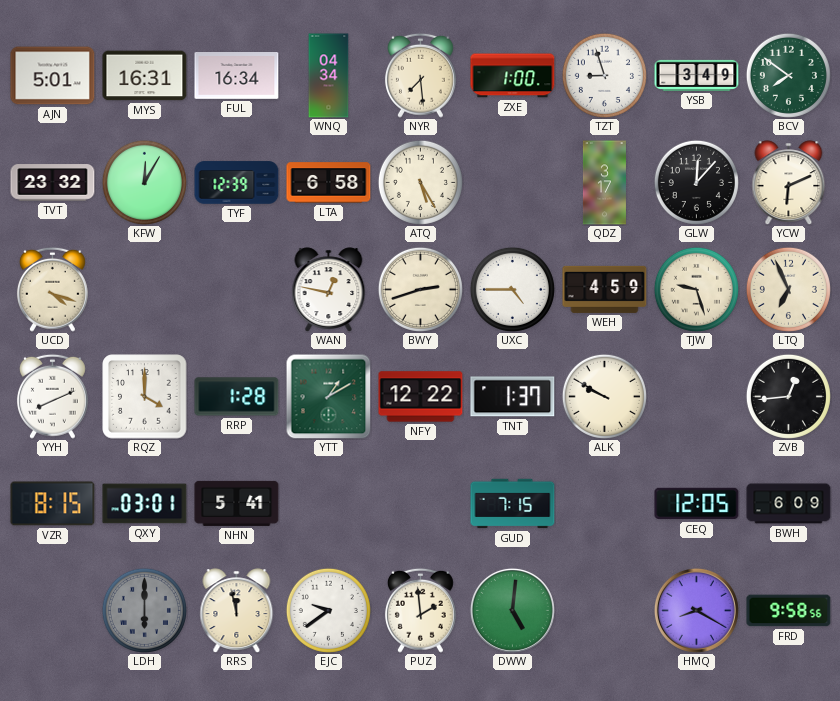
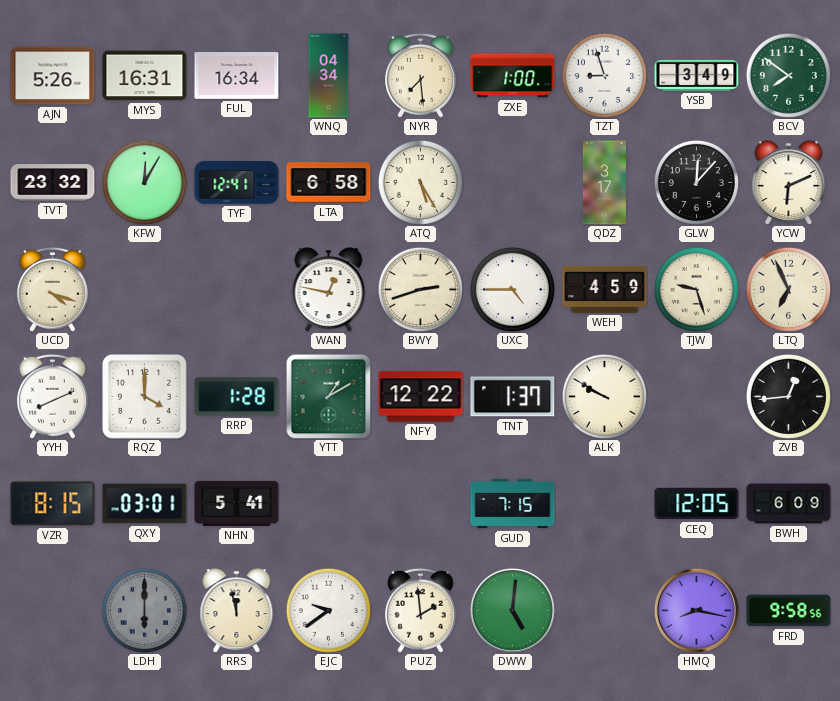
AJN: 5:01 -> 5:26 (53, 76)
TYF: 12:39 -> 12:41 (237, 183)
HMQ: 8:20 -> 8:17 (696, 610)
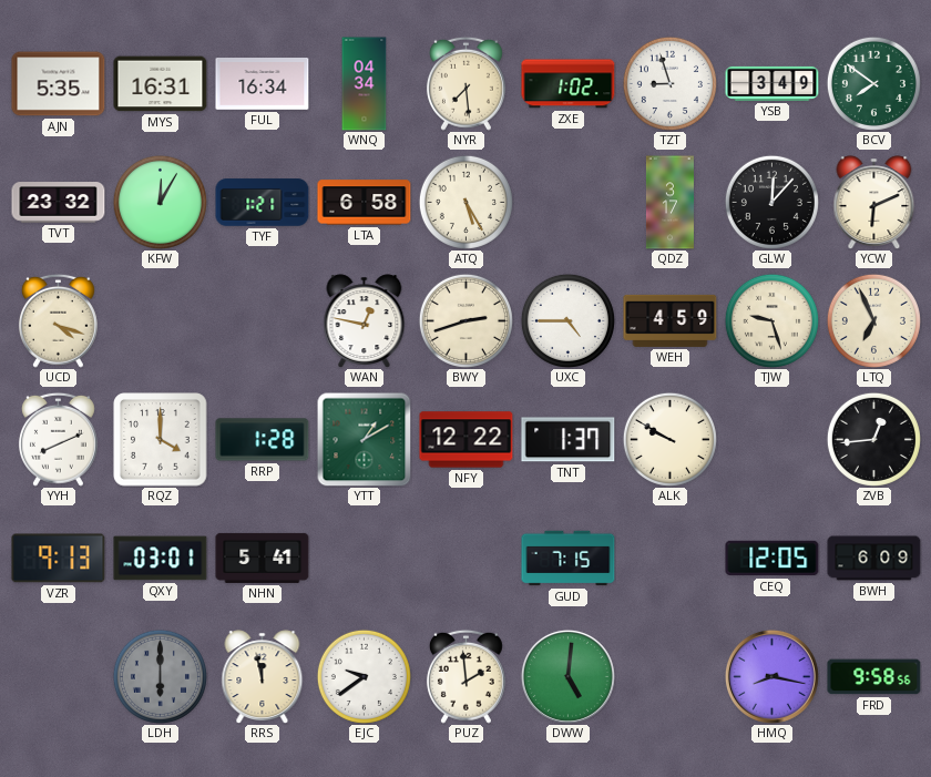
AJN: 5:26 -> 5:35 (59, 84)
ZXE: 1:00 -> 1:02 (569, 84)
TYF: 12:41 -> 1:21 (263, 203)
VZR: 8:15 -> 9:13 (59, 559)
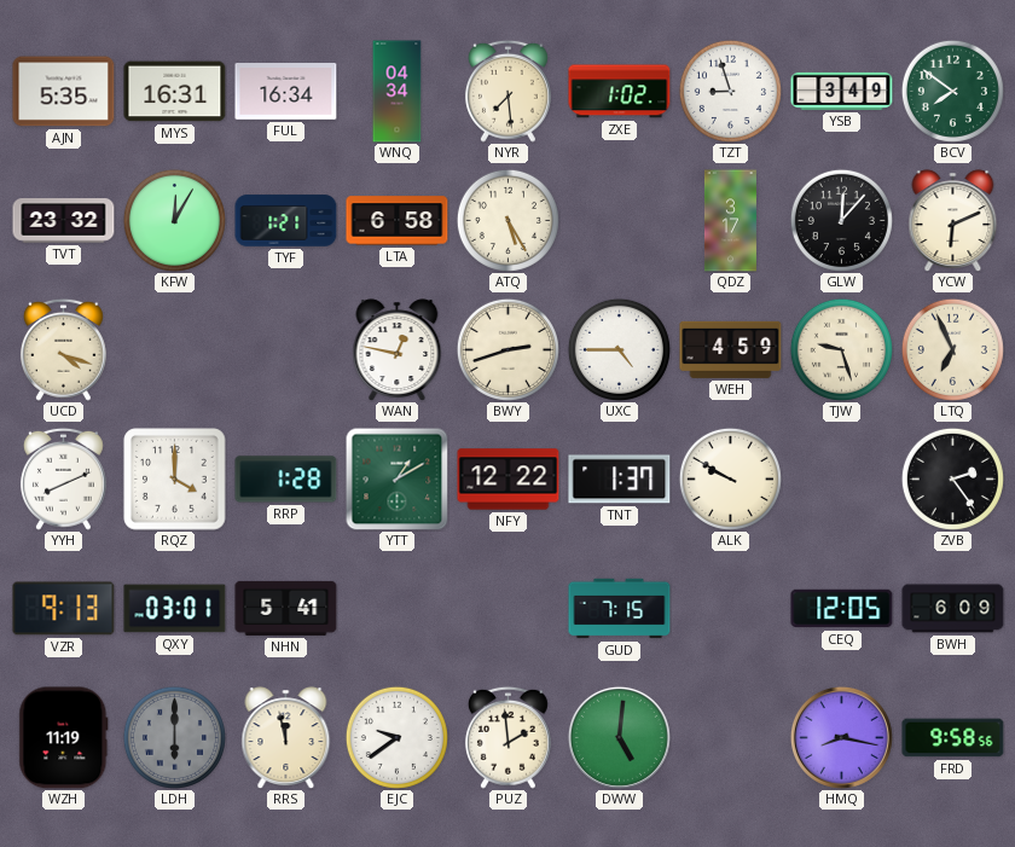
ZVB: 12:44 -> 2:24 (952, 478)
WZH: none -> 11:19 (64, 738)
